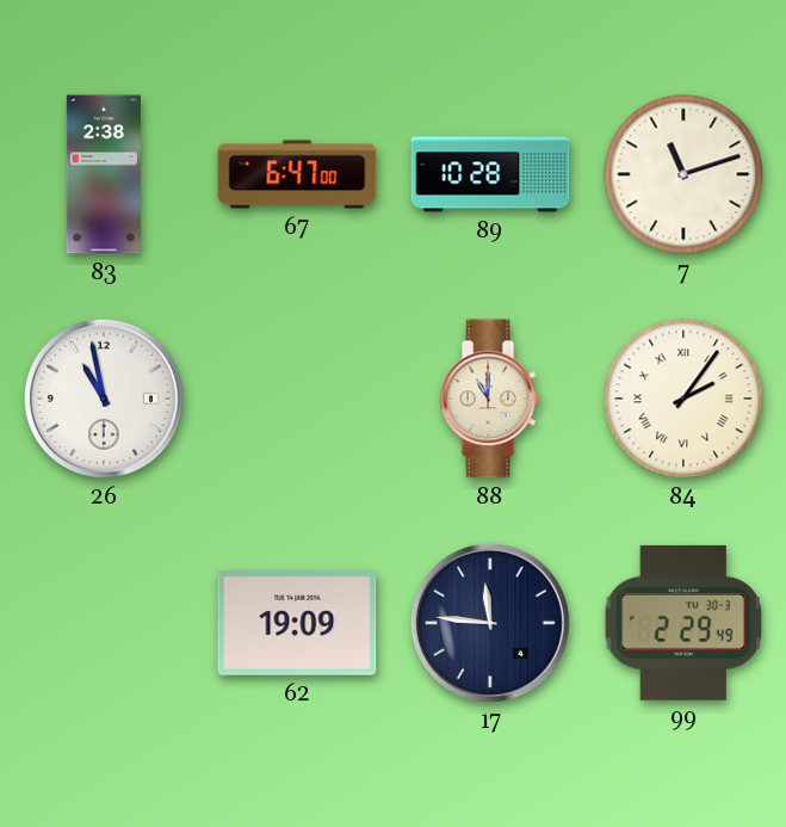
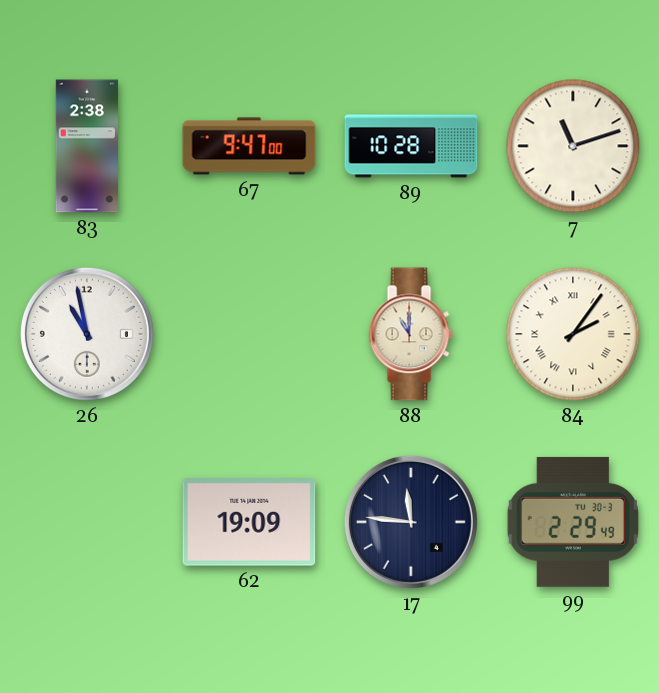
67: 6:47 -> 9:47 (249, 146)
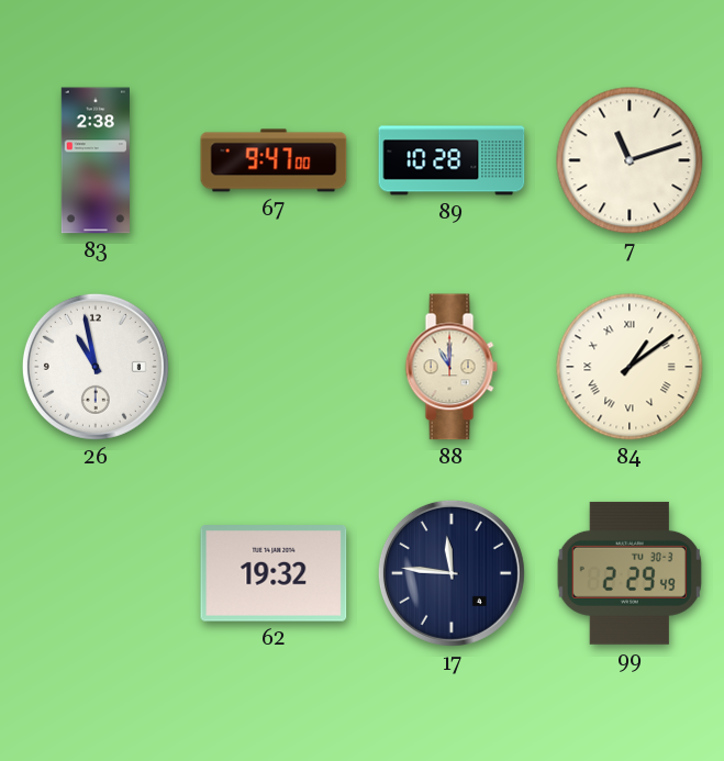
84: 2:06 -> 1:09 (630, 367)
62: 19:09 -> 19:32 (274, 573)
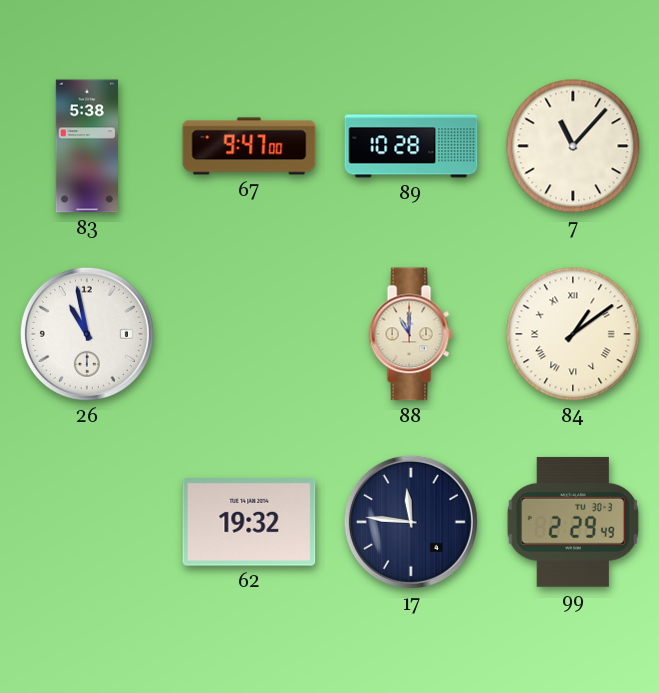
83: 2:38 -> 5:38 (86, 146)
7: 11:12 -> 11:07 (573, 146)
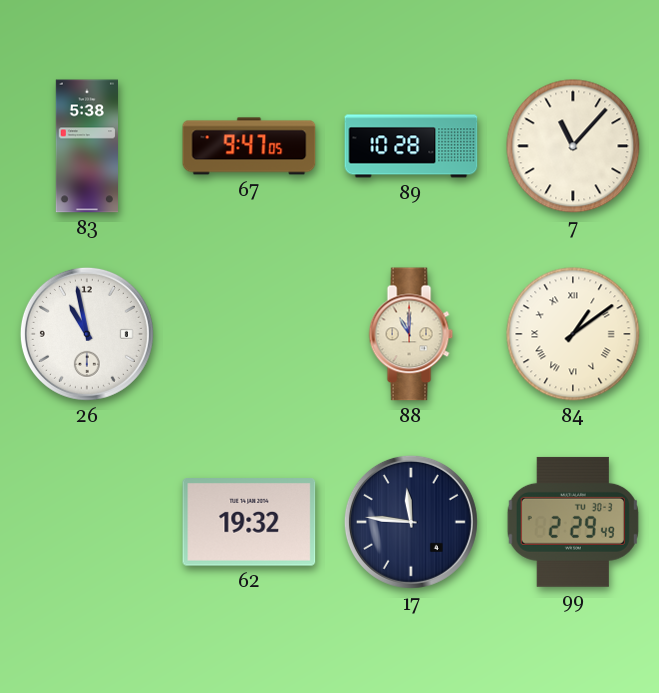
67: 9:47:00 -> 9:47:05 (249, 146)
